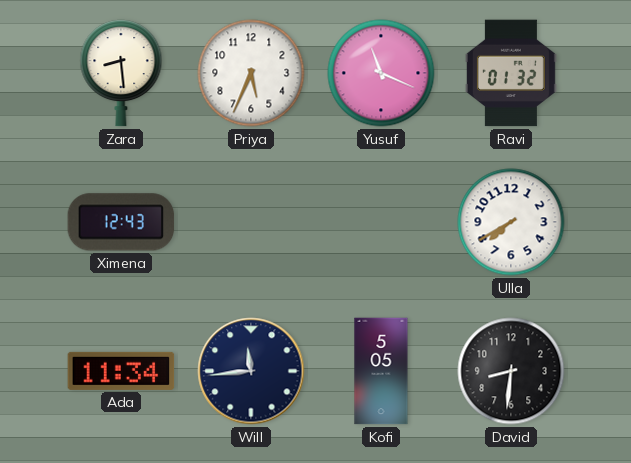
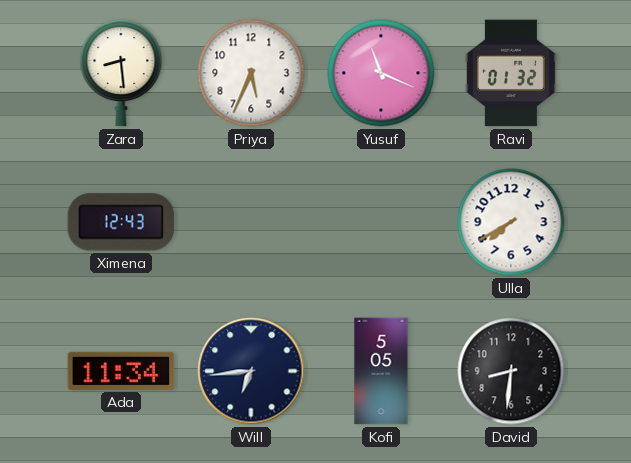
Will: 11:44 -> 6:44 (251, 371)
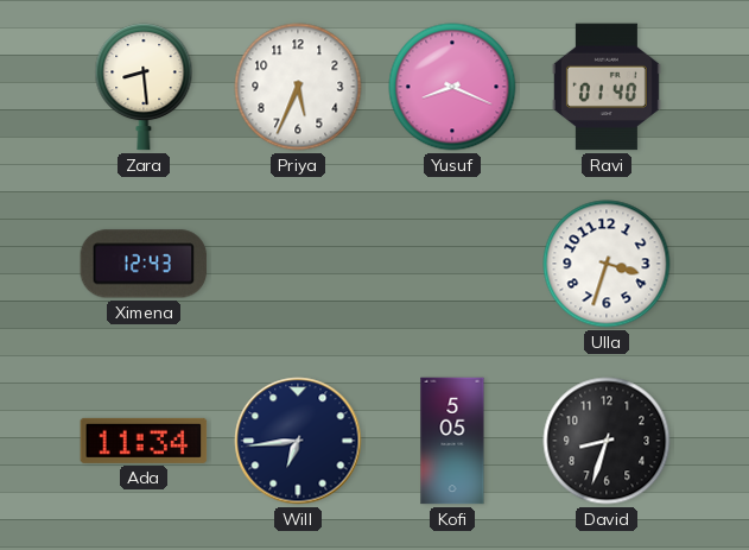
Yusuf: 11:19 -> 8:19 (452, 87)
Ravi: 01:32 -> 01:40 (607, 87)
Ulla: 7:40 -> 3:33 (607, 264)
David: 8:31 -> 8:33 (607, 441)
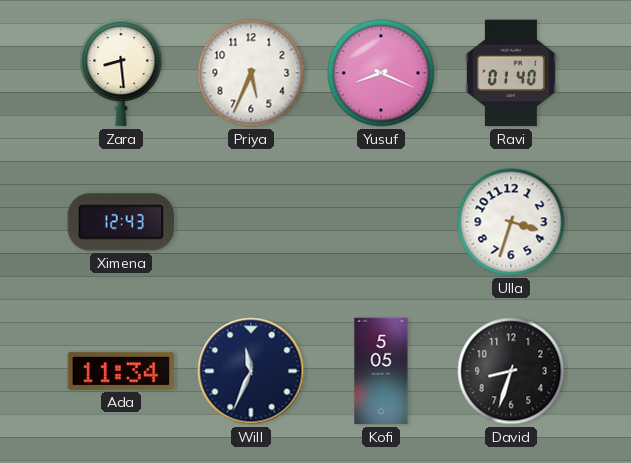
Will: 6:44 -> 11:34 (251, 371)
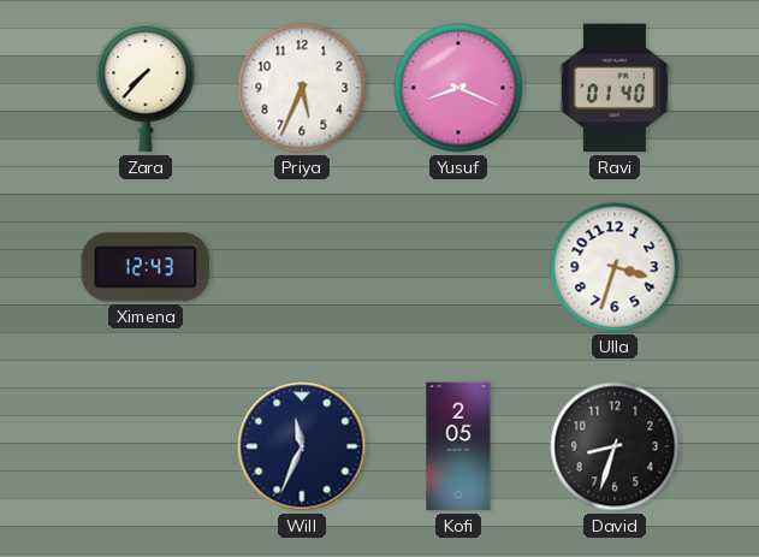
Zara: 8:29 -> 7:37 (146, 88)
Ada: 11:34 -> none (121, 371)
Kofi: 5:05 -> 2:05 (458, 446)
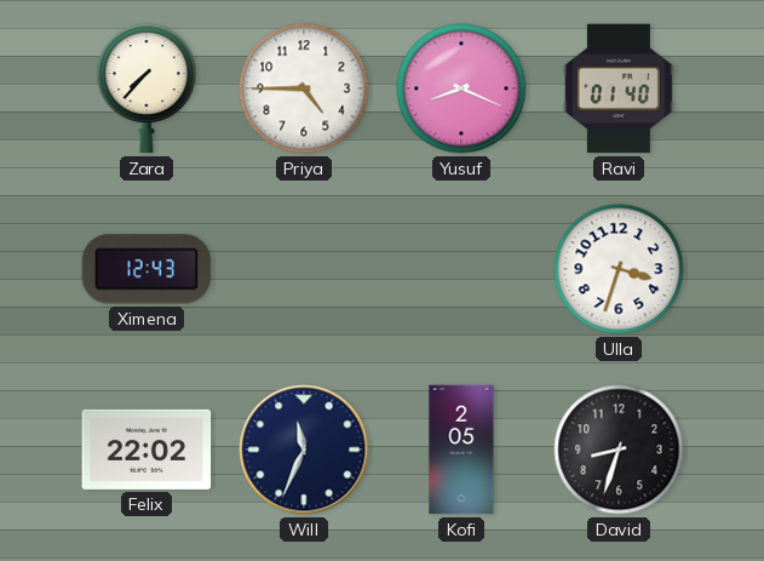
Priya: 5:34 -> 4:45 (304, 88)
Felix: none -> 22:02 (147, 450)
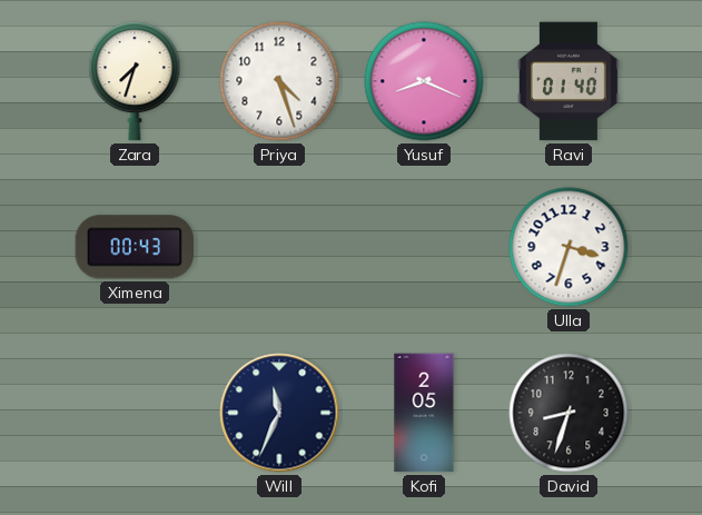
Zara: 7:37 -> 7:33 (135, 81)
Priya: 4:45 -> 4:27 (279, 81)
Ximena: 12:43 -> 00:43 (135, 247)
Felix: 22:02 -> none (147, 450)
